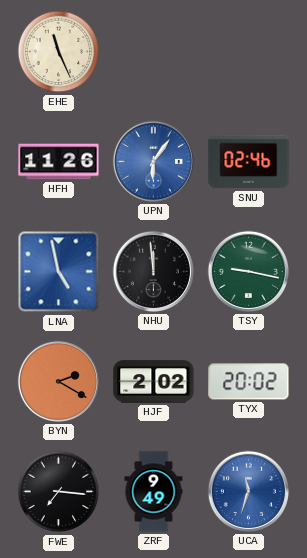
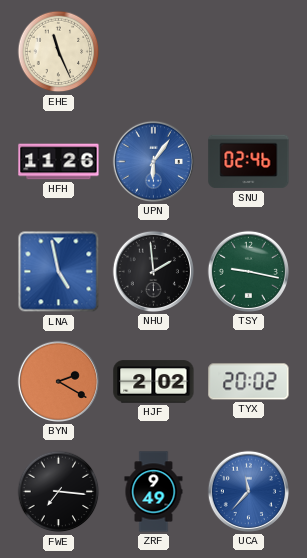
NHU: 11:59 -> 1:59 (153, 271)
UCA: 11:33 -> 11:37 (248, 491)
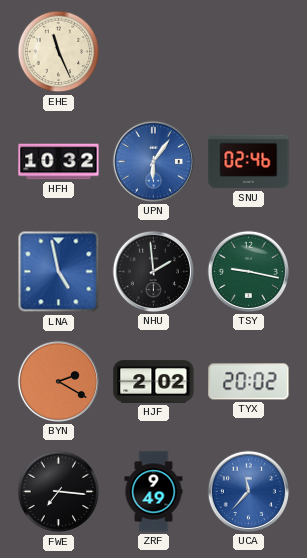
HFH: 11:26 -> 10:32 (59, 162)
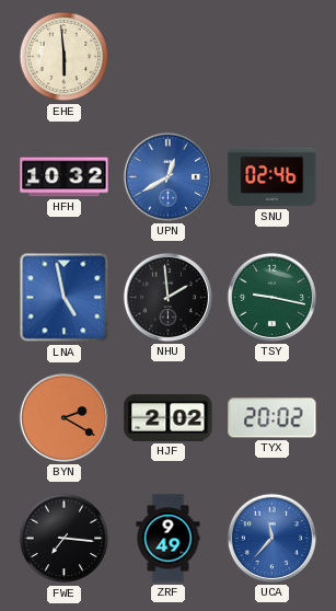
EHE: 11:26 -> 5:59 (65, 57)
UPN: 6:06 -> 12:40 (167, 176)
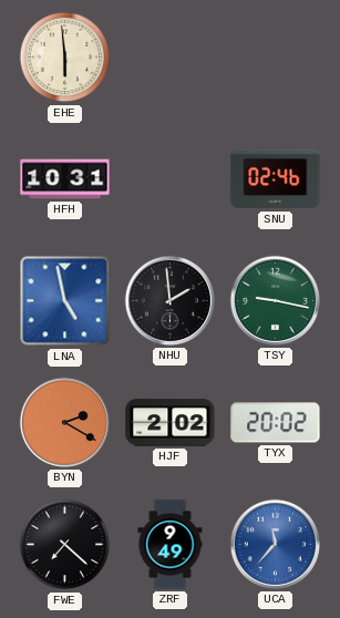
HFH: 10:32 -> 10:31 (65, 179)
UPN: 12:40 -> none (167, 176)
FWE: 7:16 -> 7:22 (65, 545)
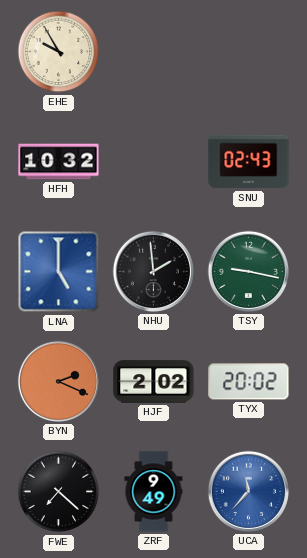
EHE: 5:59 -> 9:55 (59, 52)
HFH: 10:31 -> 10:32 (59, 162)
SNU: 02:46 -> 02:43 (249, 162)
LNA: 4:58 -> 5:00 (59, 272)
BYN: 2:20 -> 2:19 (58, 381)
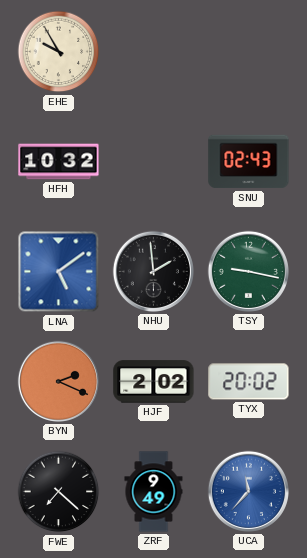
LNA: 5:00 -> 5:09 (59, 272)
